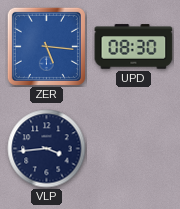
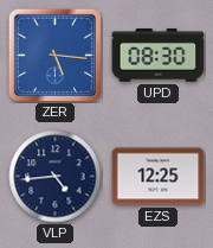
VLP: 3:44 -> 4:44 (56, 177)
EZS: none -> 12:25 (159, 177)
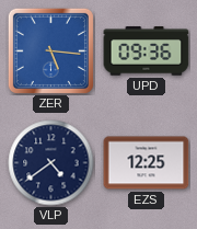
UPD: 08:30 -> 09:36 (147, 51)
VLP: 4:44 -> 4:39 (51, 163)
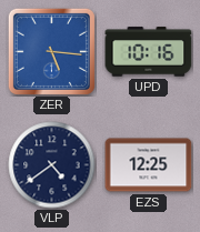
UPD: 09:36 -> 10:16 (149, 52)
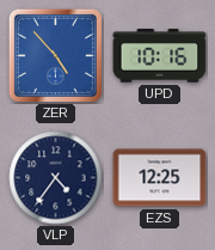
ZER: 5:16 -> 4:53 (55, 55)
VLP: 4:39 -> 4:36 (56, 178)
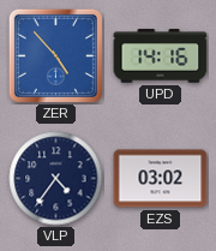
UPD: 10:16 -> 14:16 (161, 56)
EZS: 12:25 -> 03:02 (161, 179)
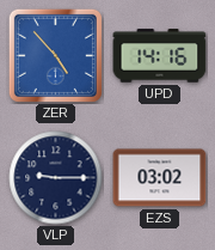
VLP: 4:36 -> 9:15 (56, 178)
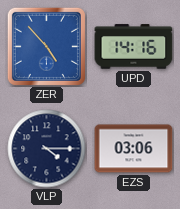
VLP: 9:15 -> 4:15 (47, 149)
EZS: 03:02 -> 03:06 (134, 149)
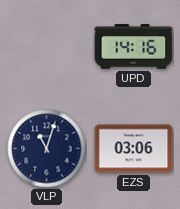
ZER: 4:53 -> none (46, 46)
VLP: 4:15 -> 11:03 (47, 149)
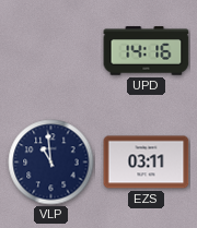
VLP: 11:03 -> 10:59 (51, 163)
EZS: 03:06 -> 03:11 (147, 163)
